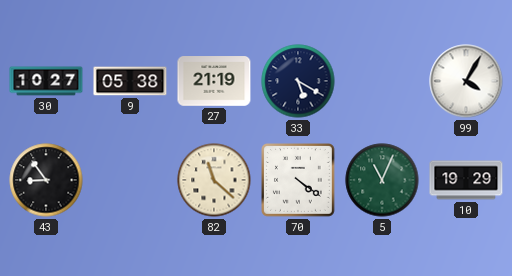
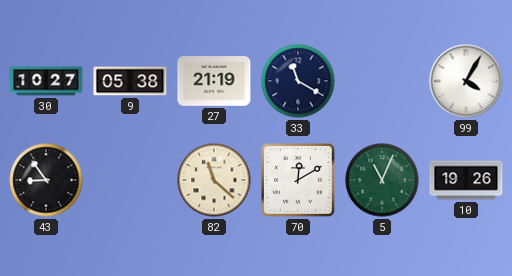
33: 5:20 -> 11:20 (298, 81)
70: 4:21 -> 12:10 (299, 181)
10: 19:29 -> 19:26 (466, 180)
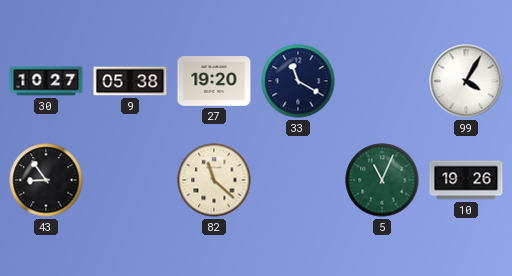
27: 21:19 -> 19:20 (214, 81)
70: 12:10 -> none (299, 181)
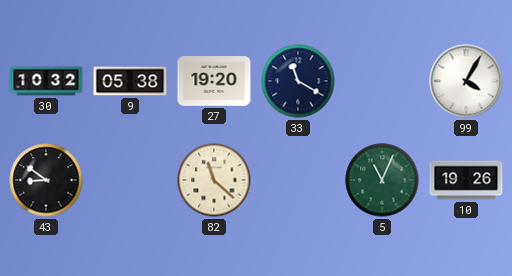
30: 10:27 -> 10:32 (46, 81)
43: 8:54 -> 8:51 (46, 180)
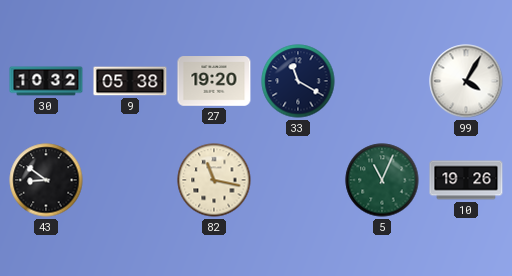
82: 11:22 -> 11:17 (214, 180)
